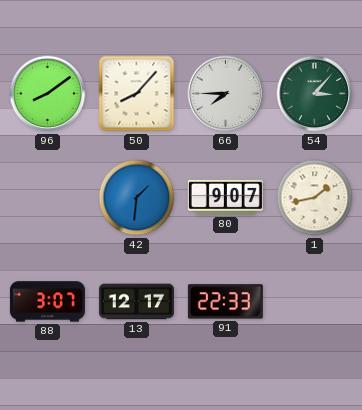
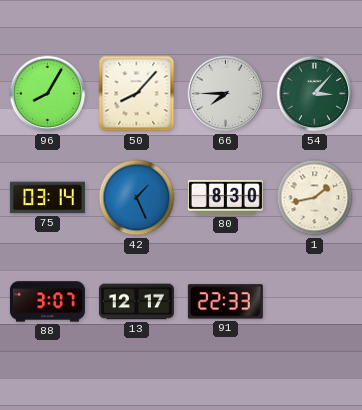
96: 8:09 -> 8:05 (48, 94)
75: none -> 03:14 (47, 198)
42: 1:31 -> 1:26 (137, 198)
80: 9:07 -> 8:30 (225, 197)
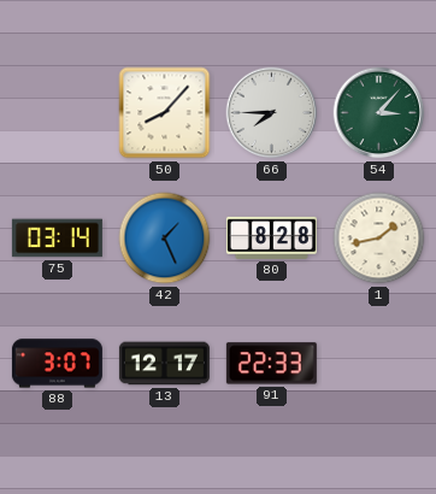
96: 8:05 -> none (48, 94)
80: 8:30 -> 8:28 (271, 237)
